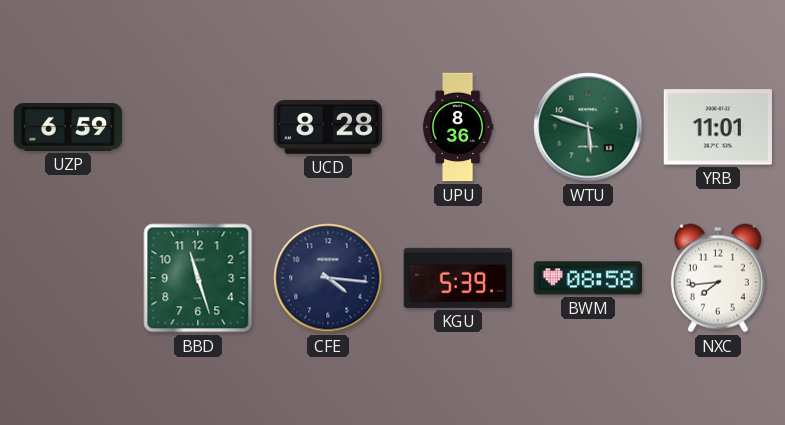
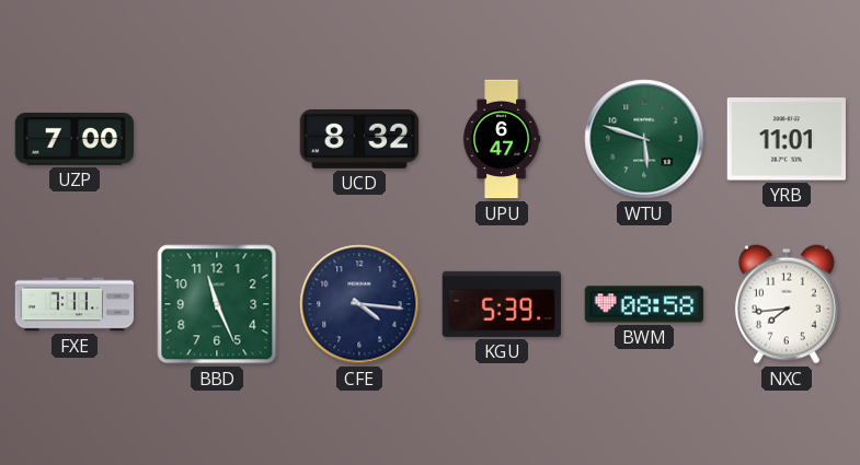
UZP: 6:59 -> 7:00 (73, 139)
UCD: 8:28 -> 8:32 (358, 139)
UPU: 8:36 -> 6:47 (502, 139)
FXE: none -> 7:11 (74, 304)
BBD: 11:27 -> 11:26 (217, 304)
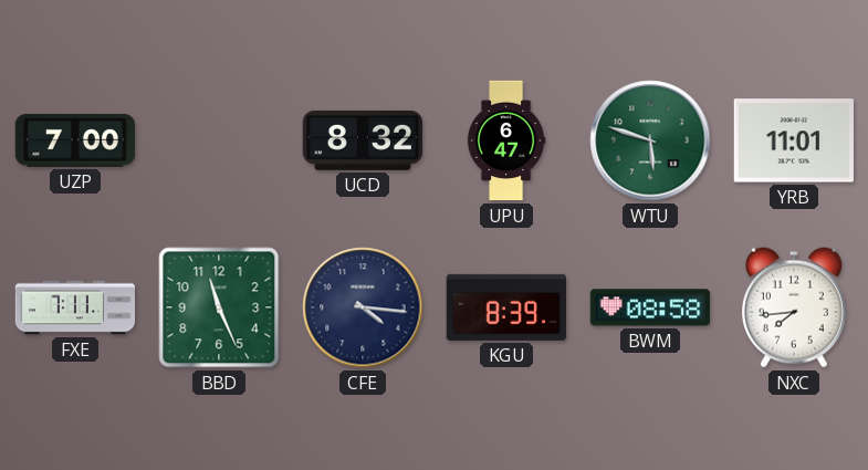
KGU: 5:39 -> 8:39 (506, 307)
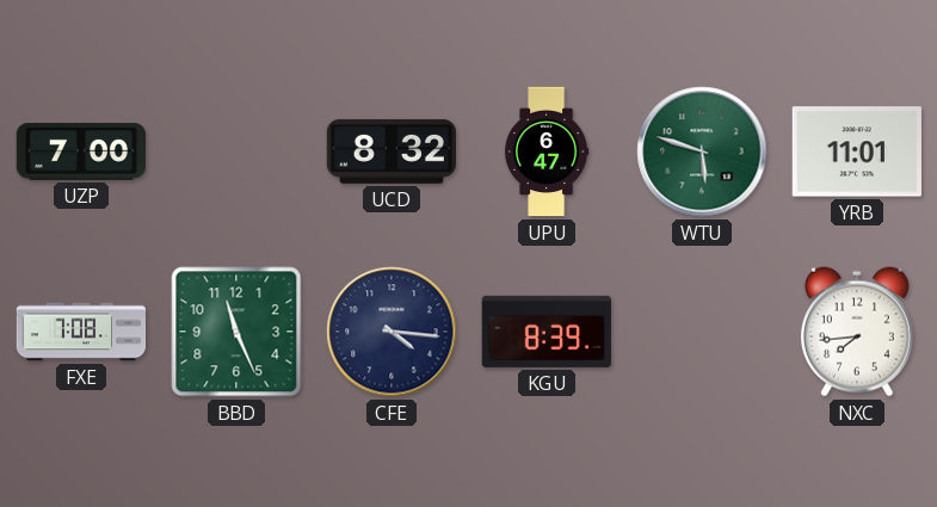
FXE: 7:11 -> 7:08 (81, 332)
BWM: 08:58 -> none (649, 307)
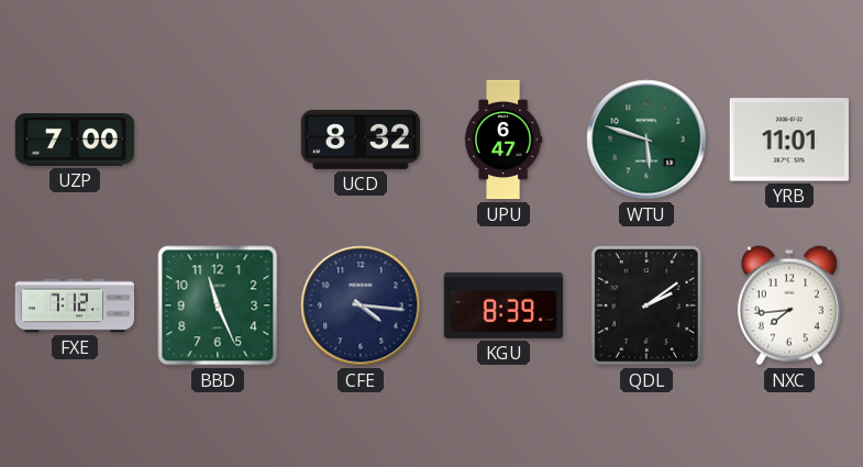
FXE: 7:08 -> 7:12 (75, 305)
QDL: none -> 2:09 (646, 305)
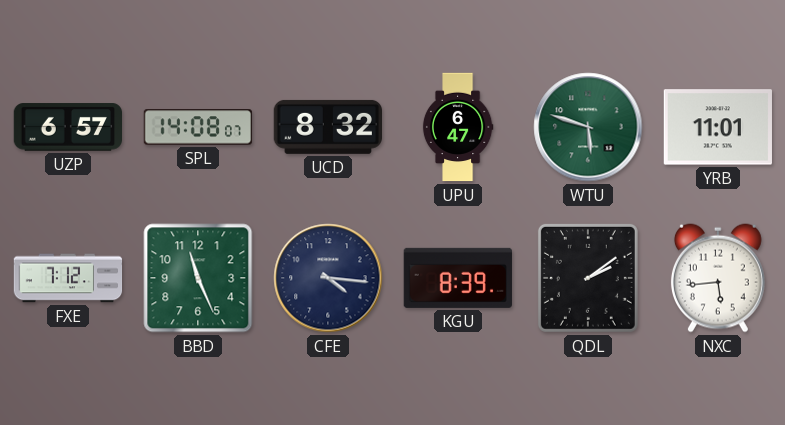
UZP: 7:00 -> 6:57 (67, 127)
SPL: none -> 14:08 (198, 127)
NXC: 7:44 -> 5:44 (718, 278)
